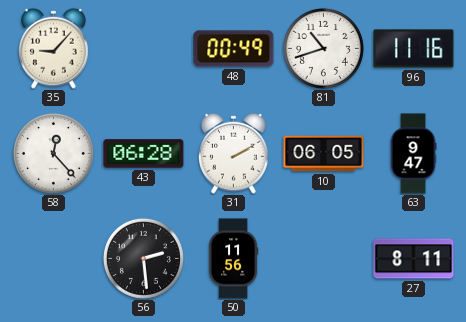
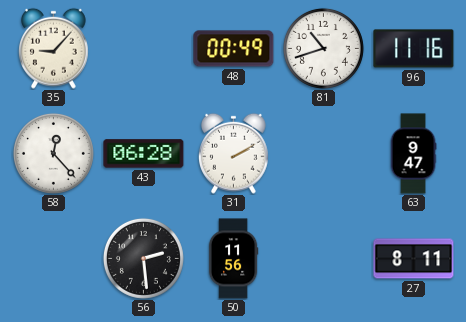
10: 06:05 -> none (324, 154)
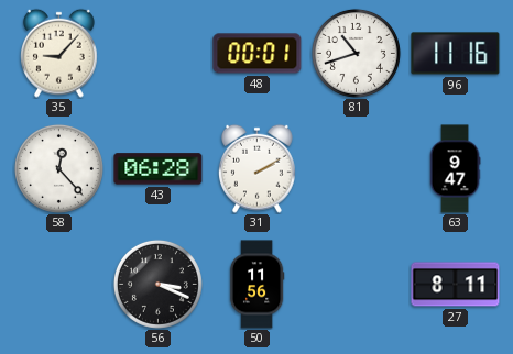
48: 00:49 -> 00:01 (258, 54)
56: 2:29 -> 3:19 (157, 284)
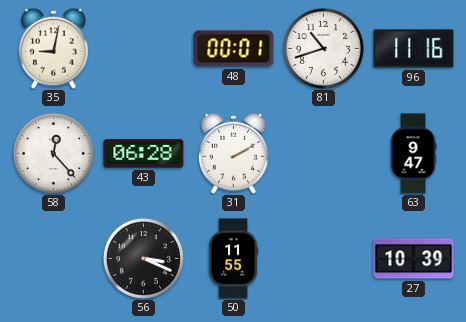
35: 9:07 -> 9:02 (54, 48)
50: 11:56 -> 11:55 (233, 259)
27: 8:11 -> 10:39 (414, 259)
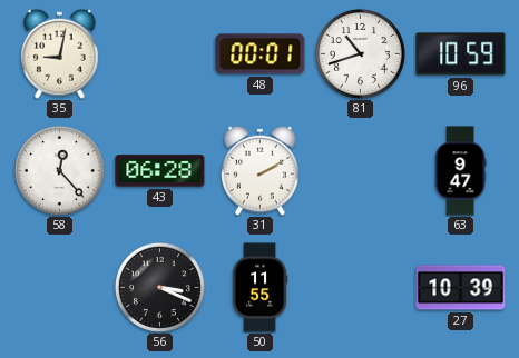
96: 11:16 -> 10:59 (461, 54)
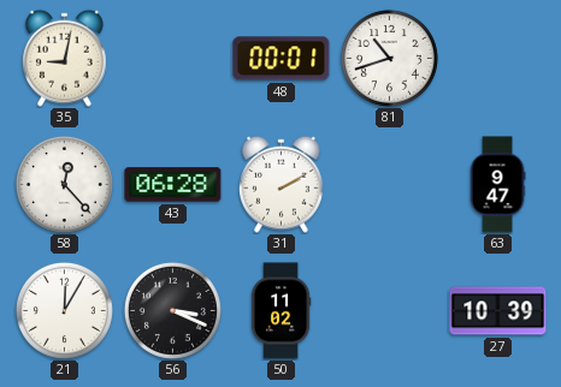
96: 10:59 -> none (461, 54)
21: none -> 12:05 (64, 310)
50: 11:55 -> 11:02 (280, 311)
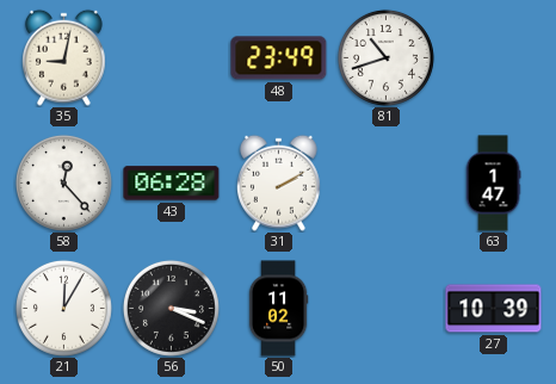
48: 00:01 -> 23:49 (279, 58)
63: 9:47 -> 1:47 (493, 184)
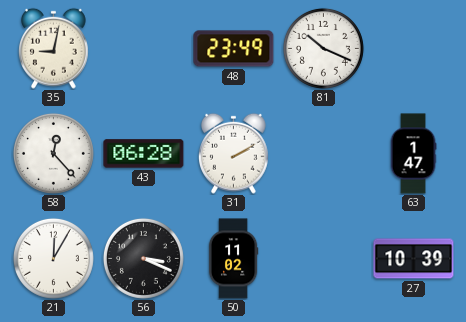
81: 10:42 -> 10:19 (323, 48)
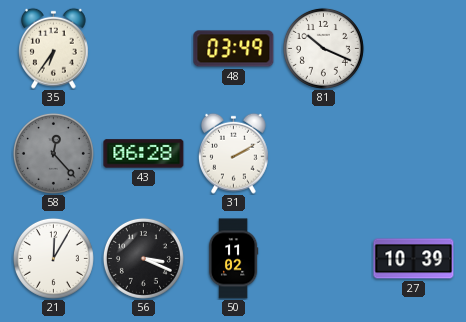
35: 9:02 -> 6:36 (54, 48)
48: 23:49 -> 03:49 (234, 49)
58 dial: white -> grey (53, 153)
63: 1:47 -> none (413, 154)
